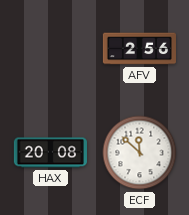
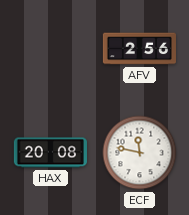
ECF: 11:52 -> 11:47 (140, 153)
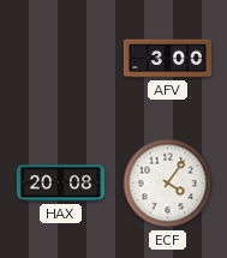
AFV: 2:56 -> 3:00 (167, 59)
ECF: 11:47 -> 4:06 (168, 184)
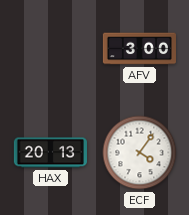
HAX: 20:08 -> 20:13 (50, 153)
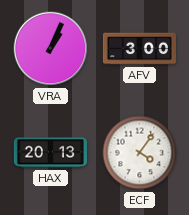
VRA: none -> 1:04 (51, 49)
